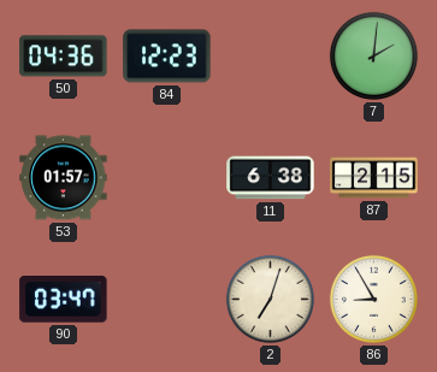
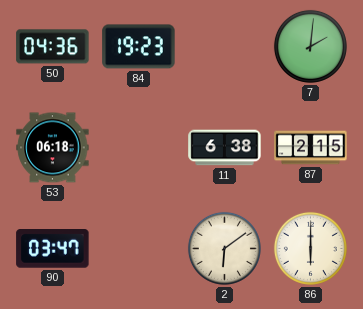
84: 12:23 -> 19:23 (139, 47)
53: 01:57 -> 06:18 (53, 148)
2: 7:03 -> 6:09 (224, 248)
86: 8:55 -> 6:00 (310, 248)
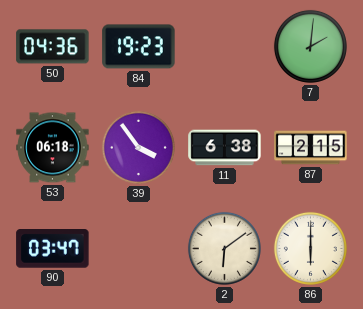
39: none -> 3:54 (138, 147)
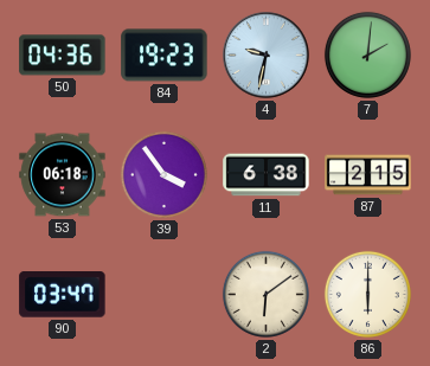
4: none -> 9:32 (267, 56)
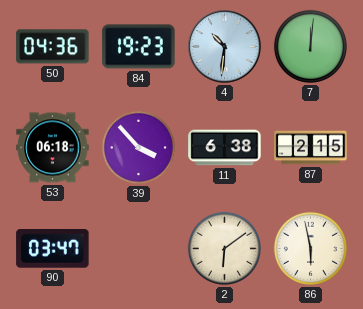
4: 9:32 -> 10:31 (225, 47)
7: 2:01 -> 12:01 (310, 46)
39: 3:54 -> 3:53 (138, 147)
86: 6:00 -> 5:58 (310, 248)
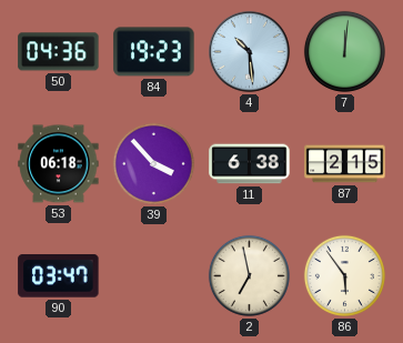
4: 10:31 -> 10:29 (250, 52)
2: 6:09 -> 6:58 (249, 275)
86: 5:58 -> 5:54 (344, 275)
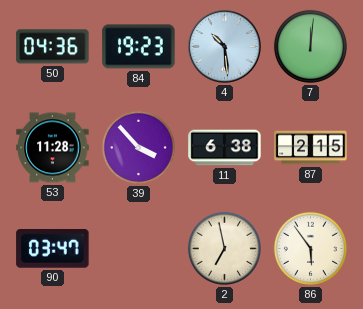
53: 06:18 -> 11:28 (53, 148)
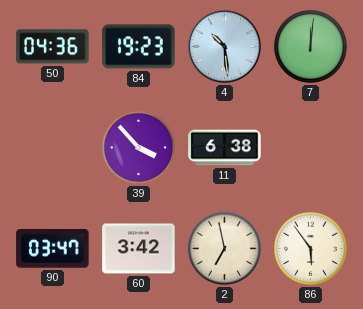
53: 11:28 -> none (53, 148)
87: 2:15 -> none (311, 148)
60: none -> 3:42 (139, 249)
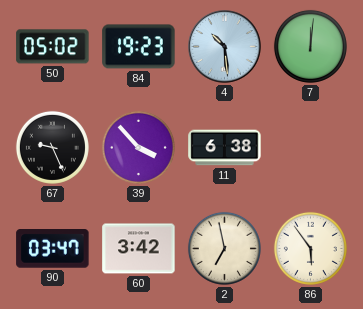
50: 04:36 -> 05:02 (53, 47)
67: none -> 9:26 (52, 147)
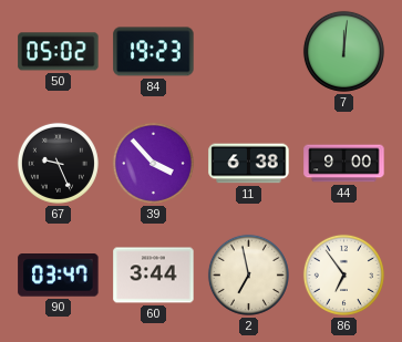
4: 10:29 -> none (225, 47)
44: none -> 9:00 (344, 164)
60: 3:42 -> 3:44 (154, 276)
86: 5:54 -> 6:54 (343, 274)
